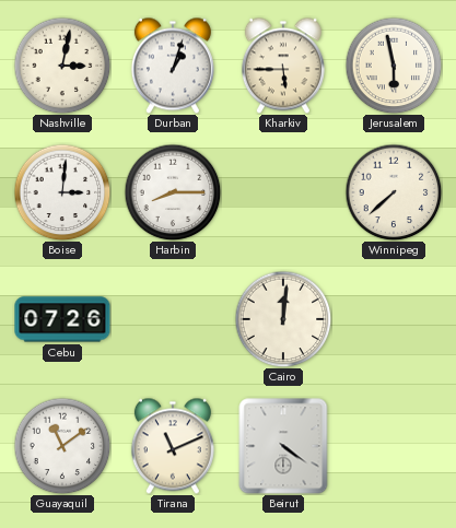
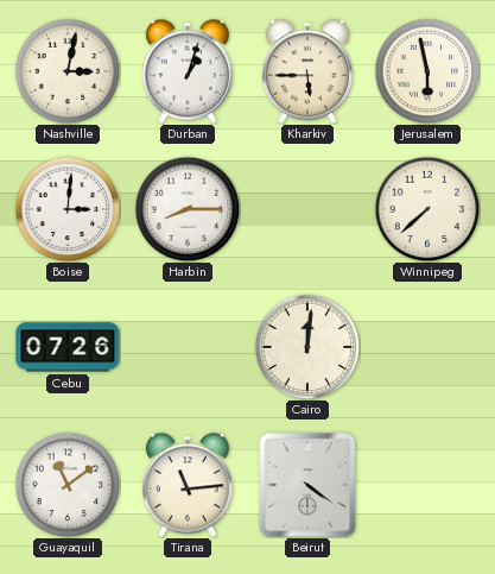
Tirana: 11:11 -> 11:14 (188, 485)
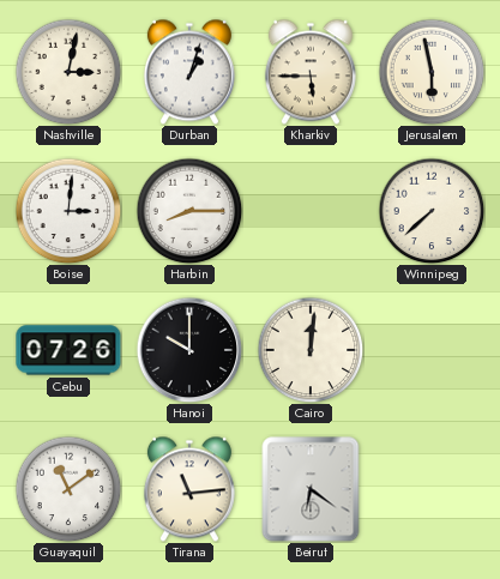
Hanoi: none -> 10:00 (189, 350)
Beirut: 4:21 -> 6:21 (311, 489)
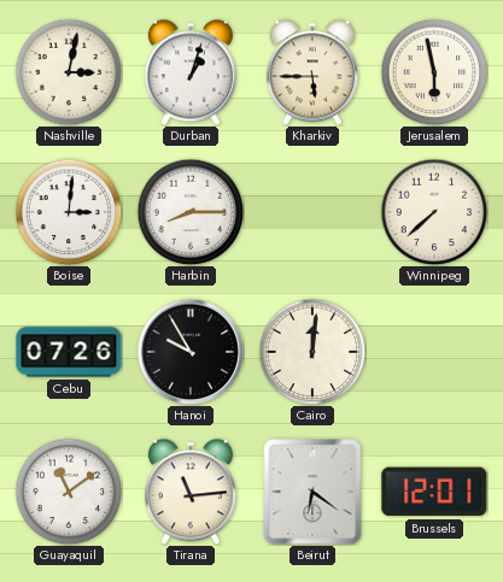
Hanoi: 10:00 -> 9:55 (191, 352)
Brussels: none -> 12:01 (434, 492)
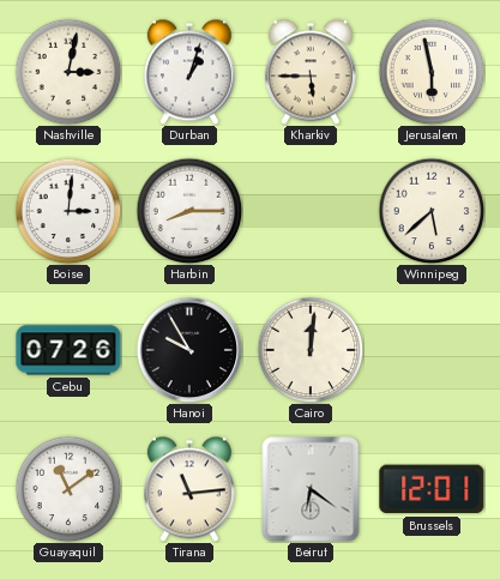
Winnipeg: 7:38 -> 5:38 (432, 211)
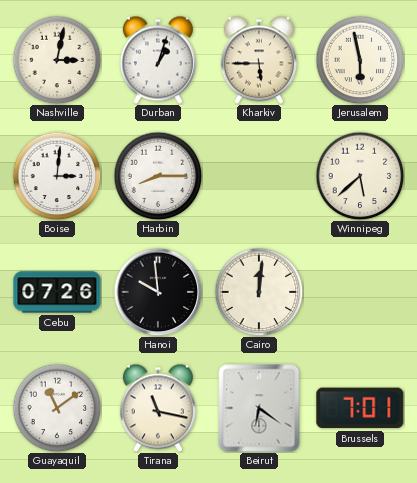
Hanoi: 9:55 -> 9:59 (158, 292)
Tirana: 11:14 -> 11:17 (158, 408)
Brussels: 12:01 -> 7:01 (360, 408)
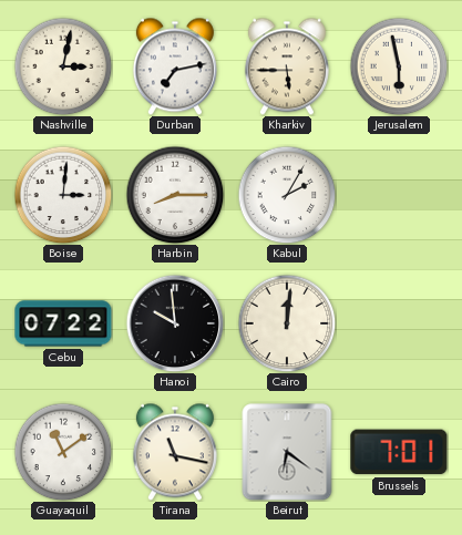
Durban: 1:03 -> 7:13 (175, 66)
Kabul: none -> 2:05 (287, 195)
Winnipeg: 5:38 -> none (360, 176)
Cebu: 07:26 -> 07:22 (63, 323)
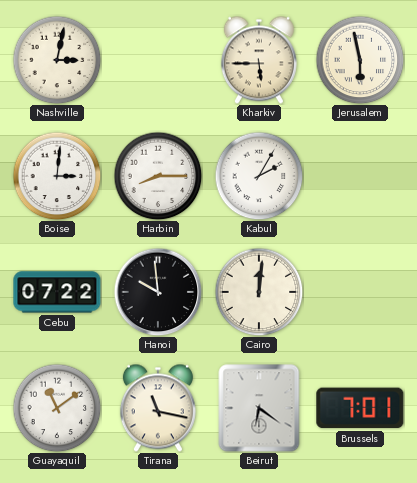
Durban: 7:13 -> none (175, 66)
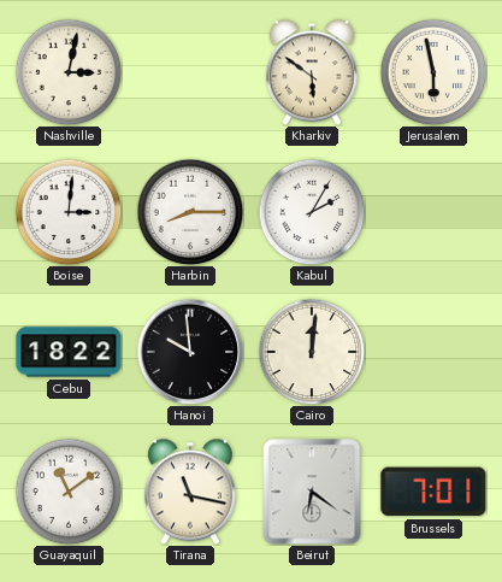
Kharkiv: 5:45 -> 5:51 (312, 72)
Cebu: 07:22 -> 18:22 (69, 352)
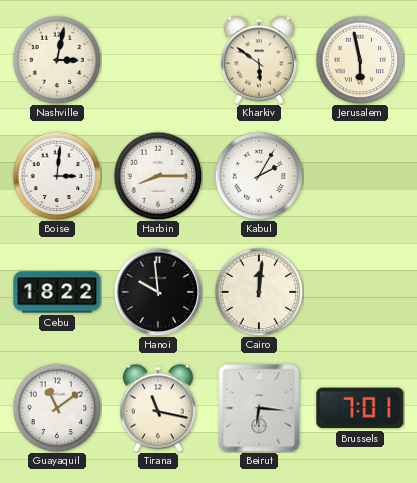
Beirut: 6:21 -> 6:16 (259, 408)
